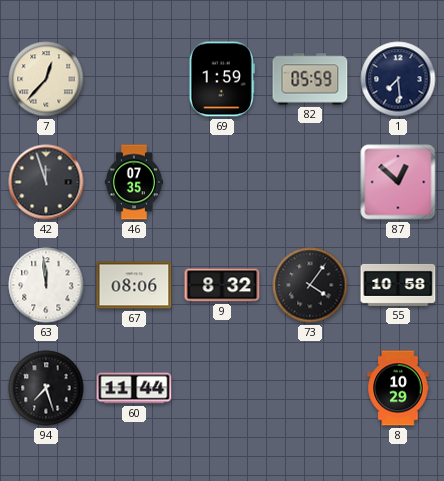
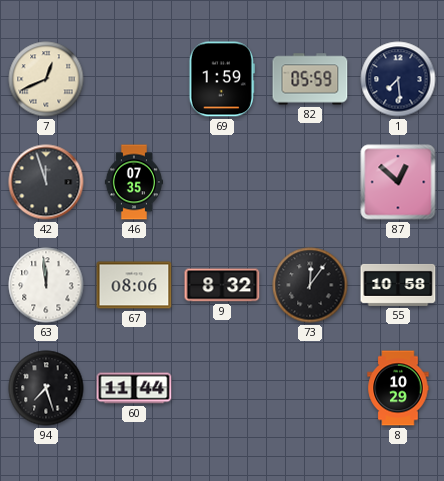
7: 12:37 -> 12:41 (46, 79)
73: 4:06 -> 12:06 (310, 285)
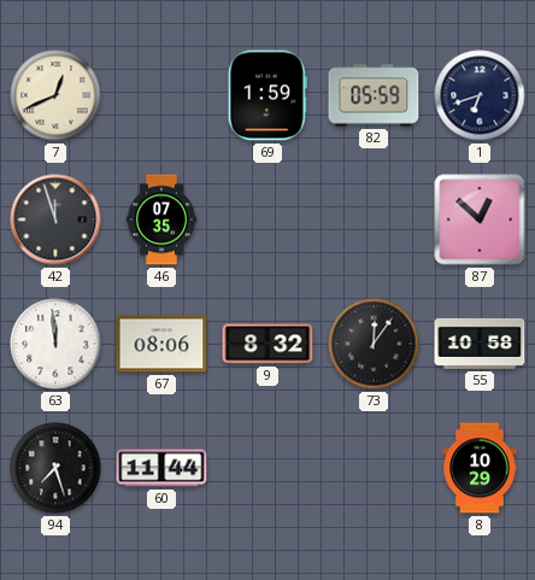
1: 7:29 -> 6:42 (480, 95)
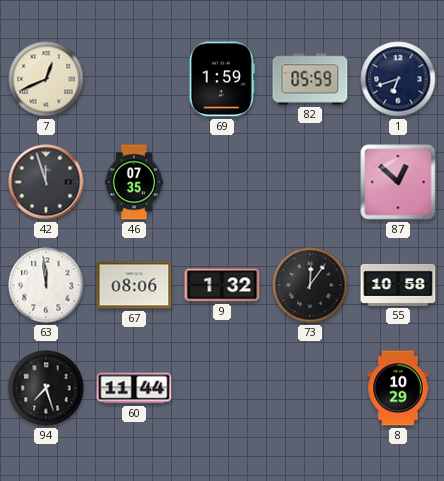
9: 8:32 -> 1:32 (222, 285)
